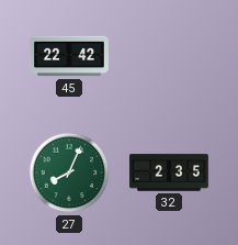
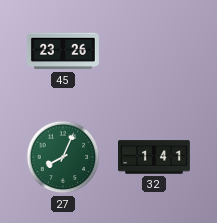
45: 22:42 -> 23:26 (63, 51)
32: 2:35 -> 1:41 (155, 157)
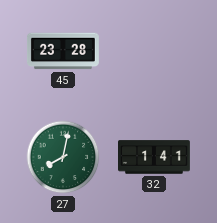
45: 23:26 -> 23:28 (63, 51)
27: 8:04 -> 8:02 (63, 157)
